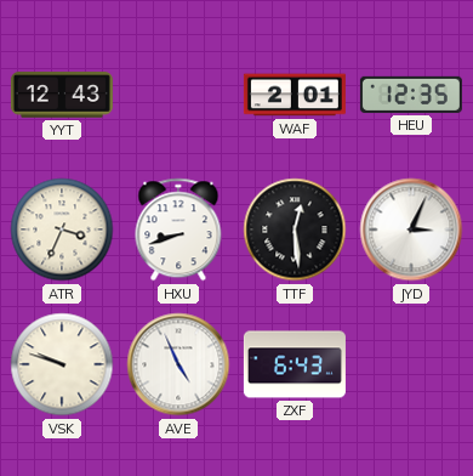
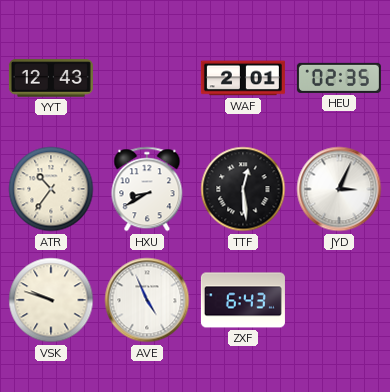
HEU: 12:35 -> 02:35 (339, 78)
ATR: 3:34 -> 10:36 (51, 189)
HXU: 8:42 -> 8:40 (147, 189)
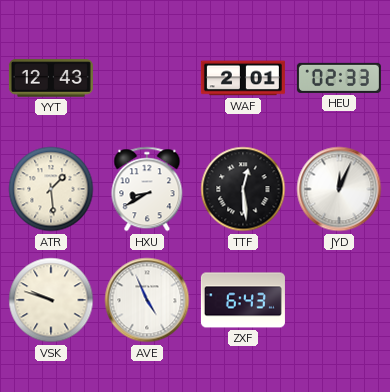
HEU: 02:35 -> 02:33 (339, 78)
ATR: 10:36 -> 1:29 (51, 189)
JYD: 3:04 -> 12:04 (339, 189)
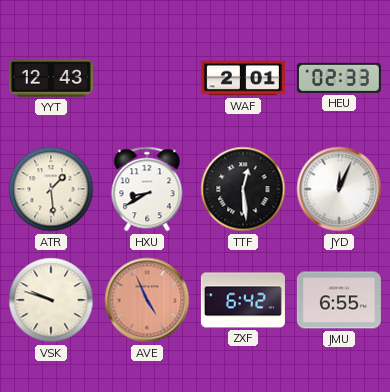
AVE dial: white -> salmon (147, 300)
ZXF: 6:43 -> 6:42 (243, 300)
JMU: none -> 6:55 (339, 300)
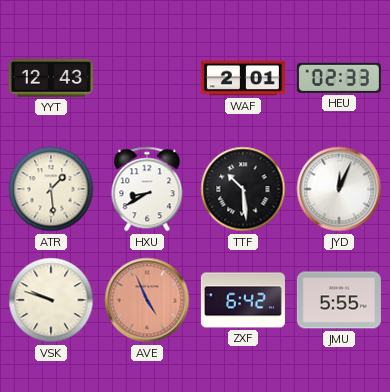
TTF: 12:29 -> 10:29 (243, 189)
JMU: 6:55 -> 5:55 (339, 300)
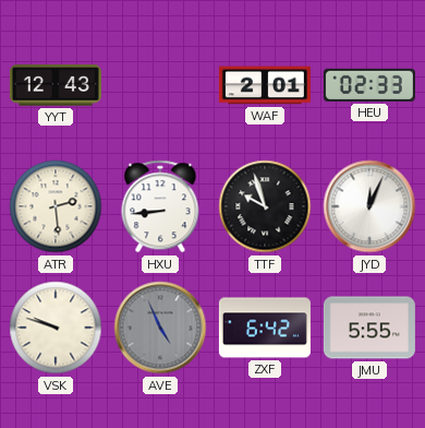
ATR: 1:29 -> 2:29 (56, 206)
HXU: 8:40 -> 8:44 (160, 206)
TTF: 10:29 -> 9:57 (265, 206)
AVE dial: salmon -> grey (160, 328)
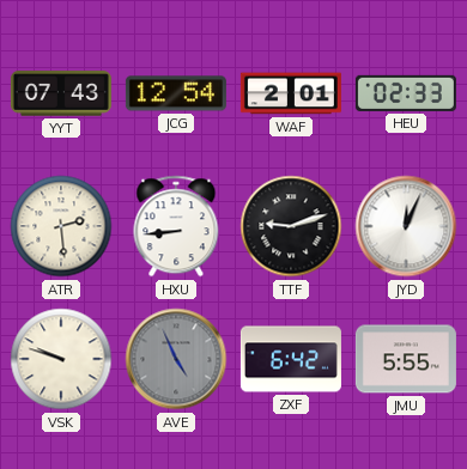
YYT: 12:43 -> 07:43 (61, 93)
JCG: none -> 12:54 (176, 93)
TTF: 9:57 -> 9:12 (291, 226)
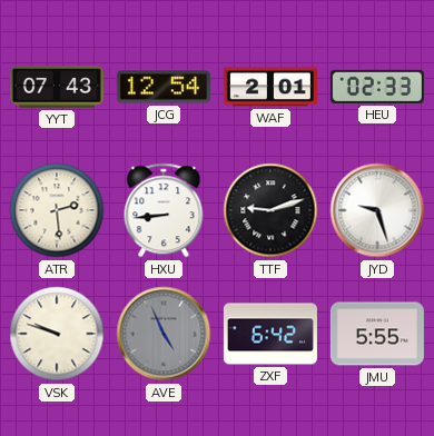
JYD: 12:04 -> 9:27 (377, 210)
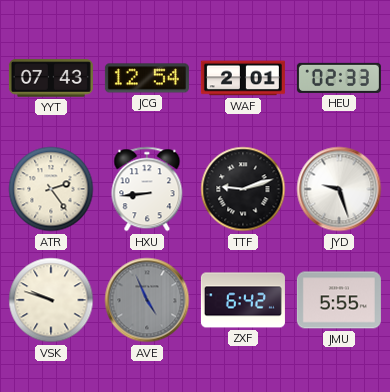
ATR: 2:29 -> 2:24 (51, 189)
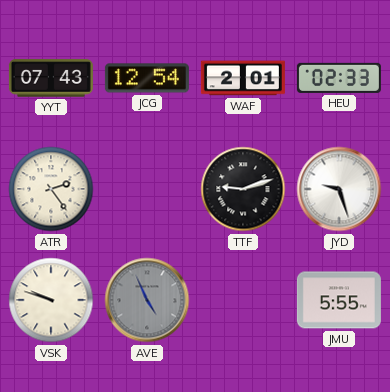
HXU: 8:44 -> none (147, 189)
ZXF: 6:42 -> none (243, 300)
